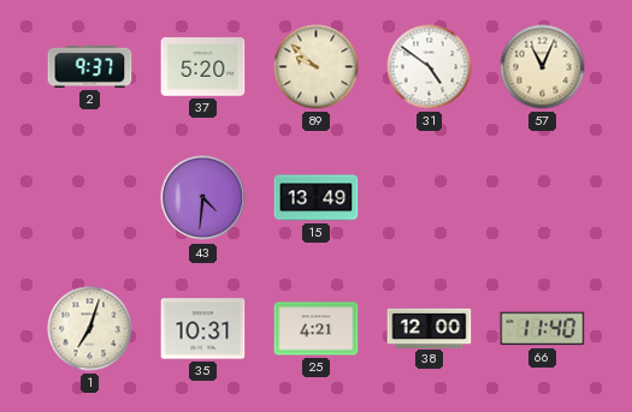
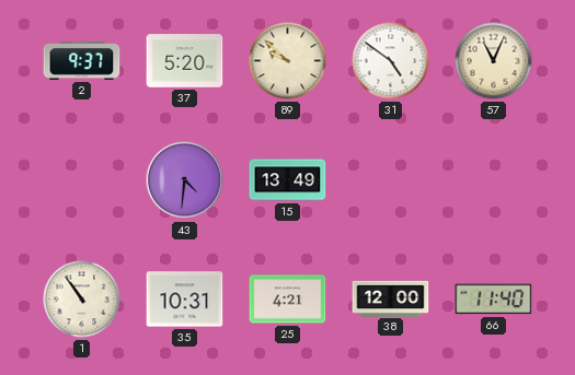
1: 7:03 -> 10:54 (82, 300)
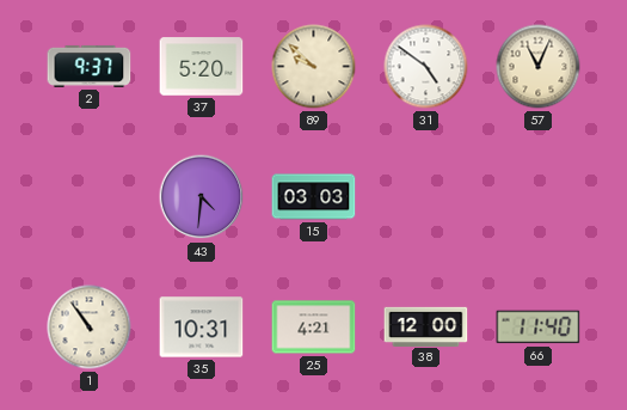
15: 13:49 -> 03:03 (314, 197)
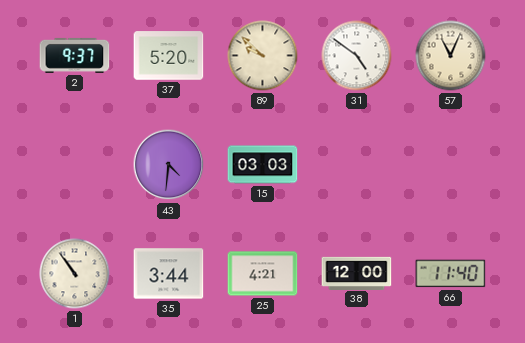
35: 10:31 -> 3:44 (169, 274)
